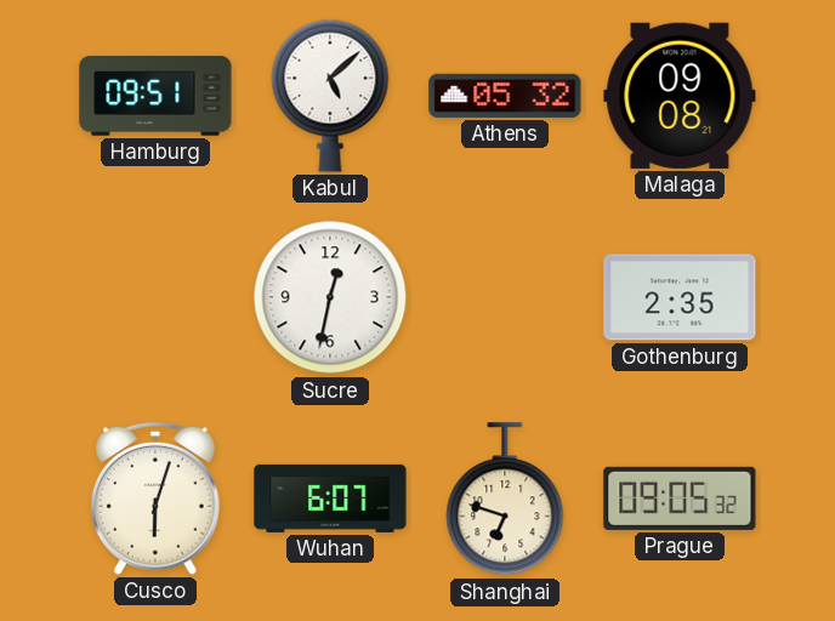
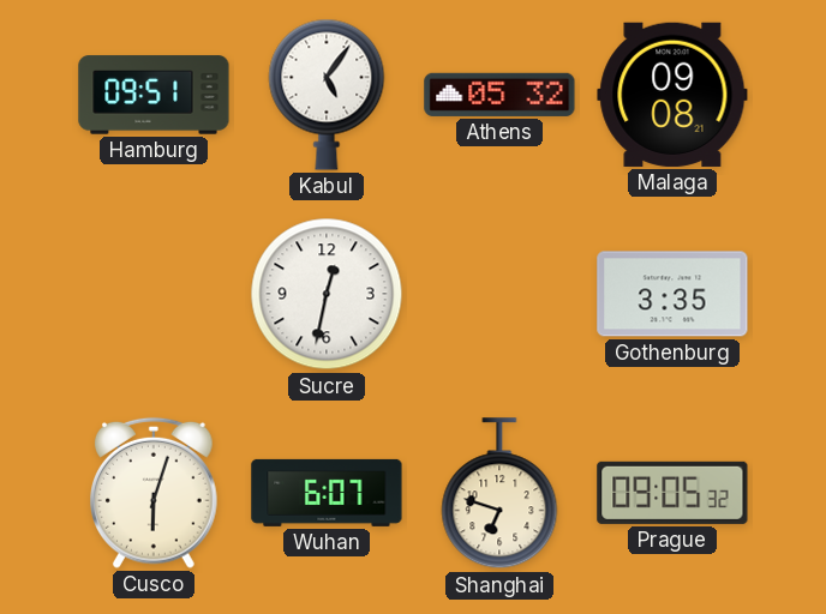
Kabul: 5:08 -> 5:06 (327, 95)
Gothenburg: 2:35 -> 3:35 (672, 294)
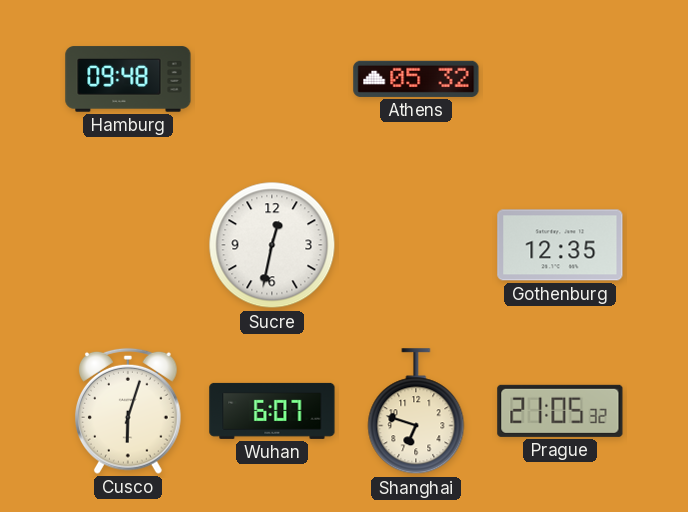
Hamburg: 09:51 -> 09:48 (128, 79)
Kabul: 5:06 -> none (327, 95)
Malaga: 09:08 -> none (672, 95)
Gothenburg: 3:35 -> 12:35 (560, 245)
Prague: 09:05 -> 21:05 (560, 411)
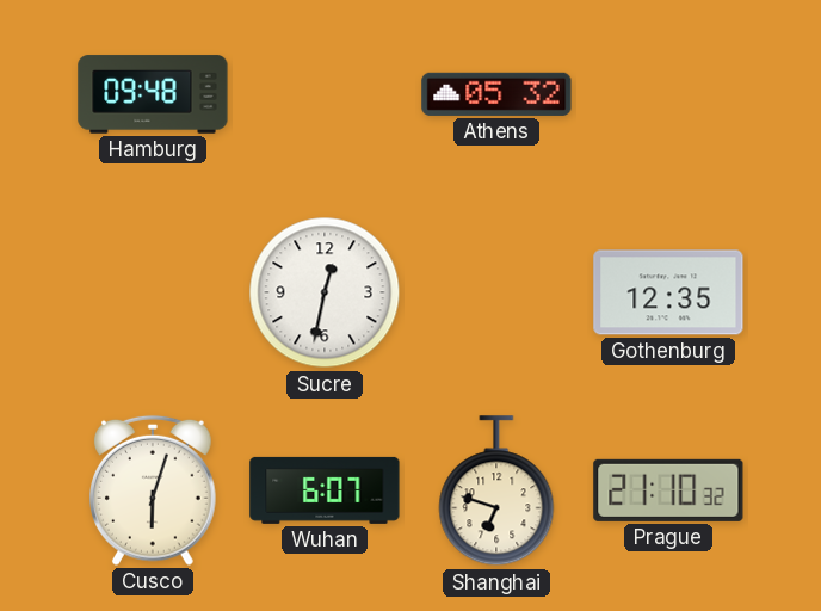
Prague: 21:05 -> 21:10 (668, 490)
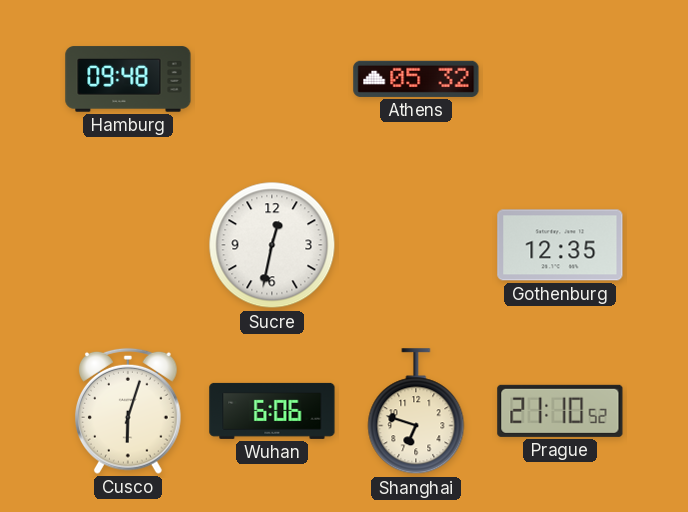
Wuhan: 6:07 -> 6:06 (272, 411)
Prague: 21:10:32 -> 21:10:52 (560, 411)
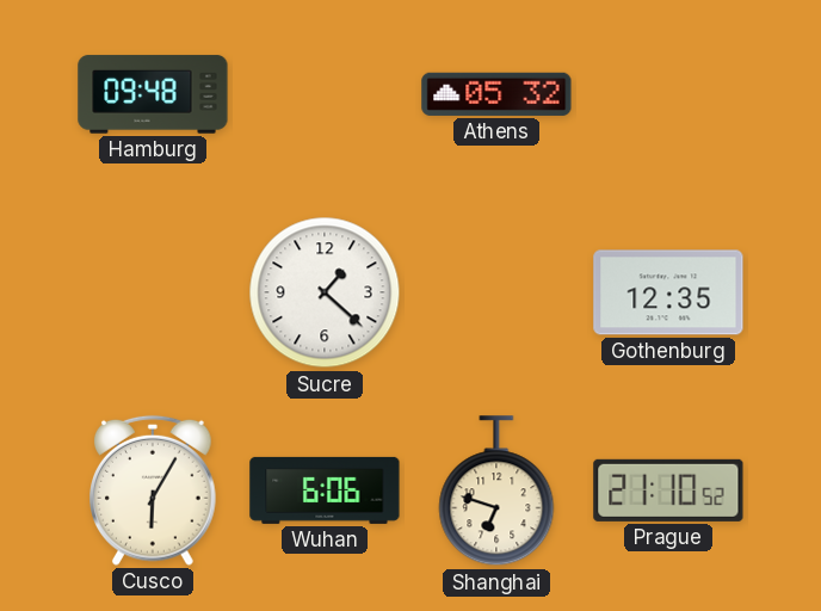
Sucre: 12:32 -> 1:22 (325, 292)
Cusco: 6:03 -> 6:05 (154, 490)
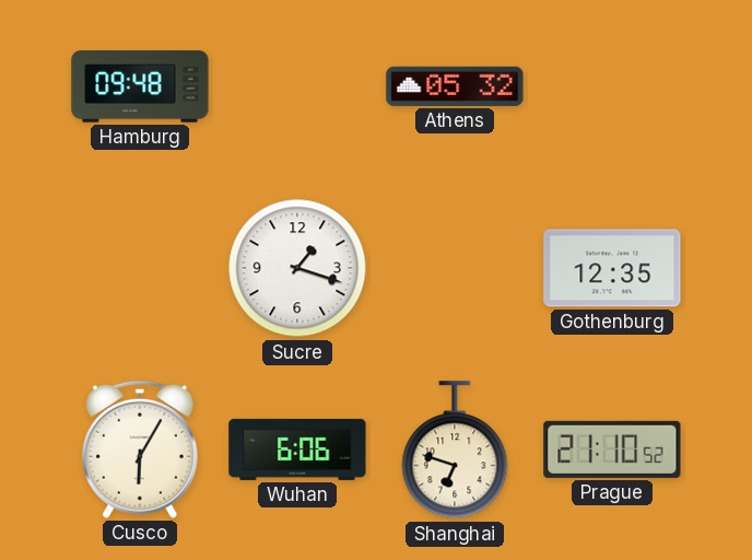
Sucre: 1:22 -> 1:18 (297, 268)
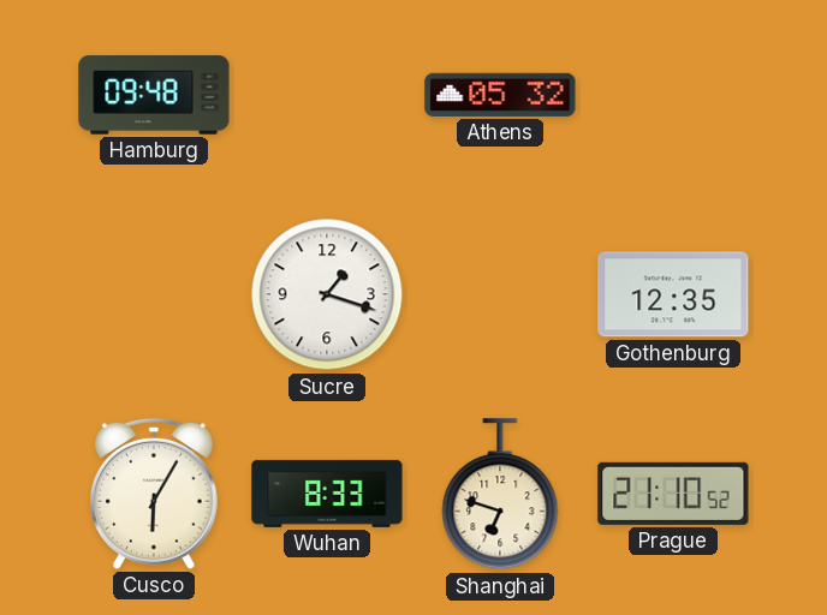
Wuhan: 6:06 -> 8:33 (327, 494)
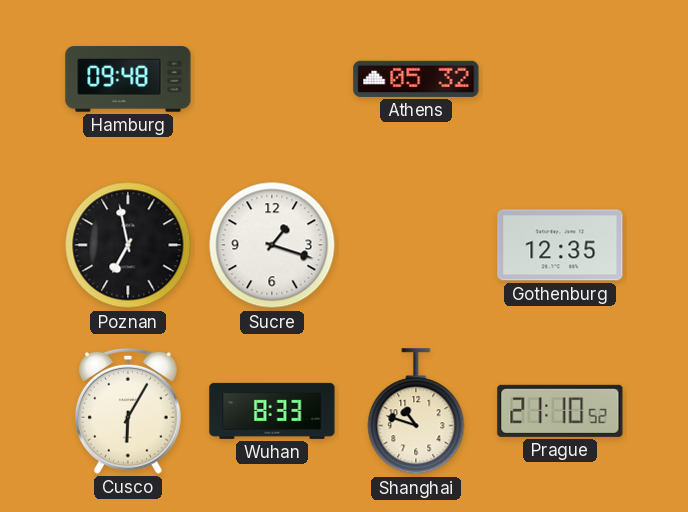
Poznan: none -> 6:58 (128, 245)
Shanghai: 6:48 -> 10:48 (416, 412)
